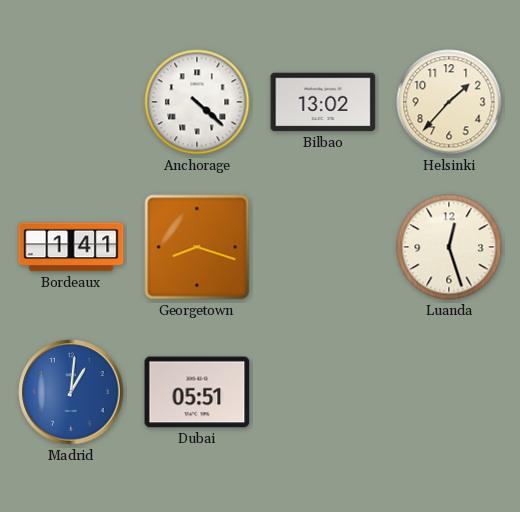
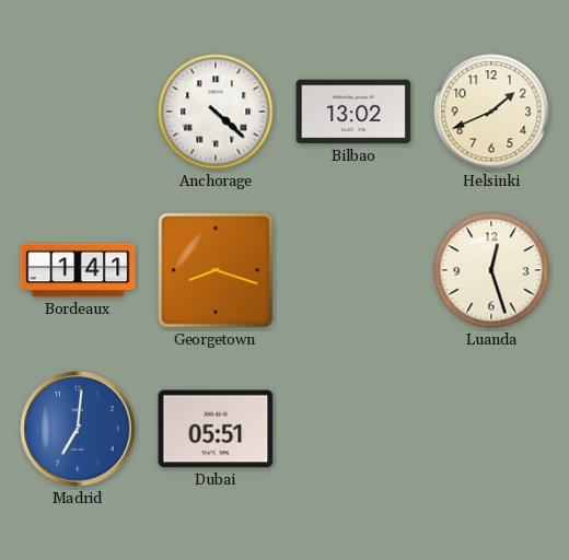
Helsinki: 1:37 -> 1:41 (491, 112)
Madrid: 1:01 -> 7:01 (78, 429)
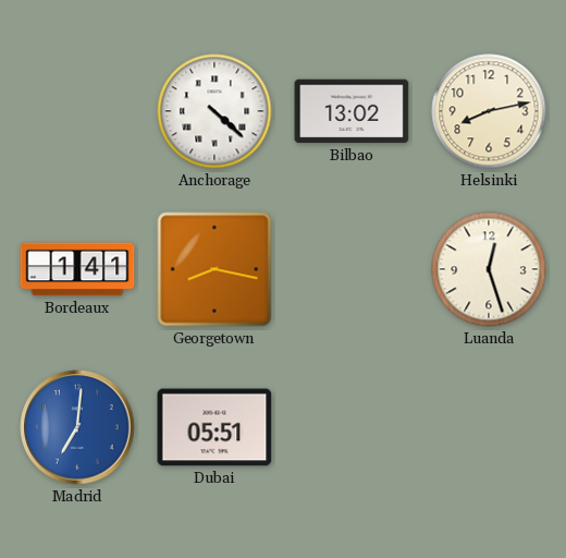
Helsinki: 1:41 -> 8:13 (489, 111)
Georgetown: 8:18 -> 8:17 (214, 269)
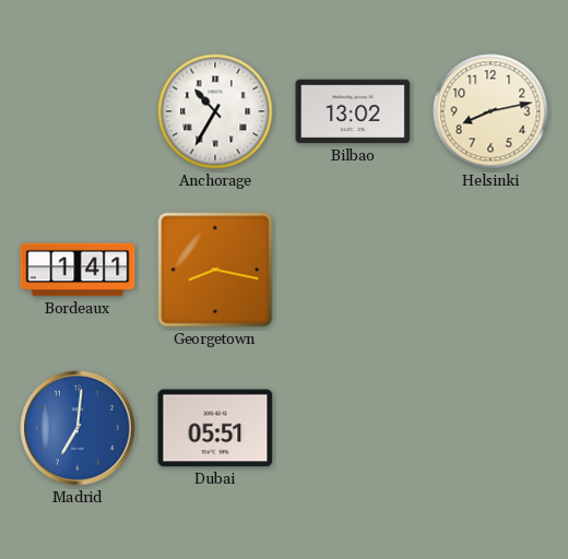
Anchorage: 4:22 -> 10:35 (215, 111)
Luanda: 12:27 -> none (489, 269)
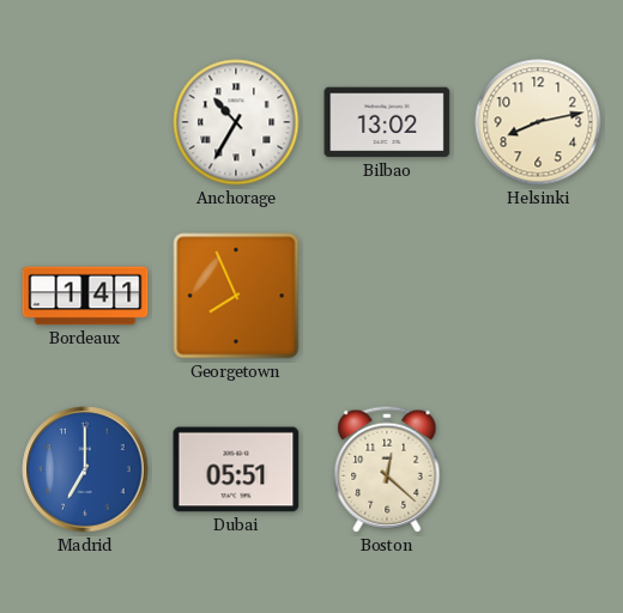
Georgetown: 8:17 -> 7:56 (236, 296)
Madrid: 7:01 -> 7:00 (85, 469)
Boston: none -> 12:22 (387, 469)
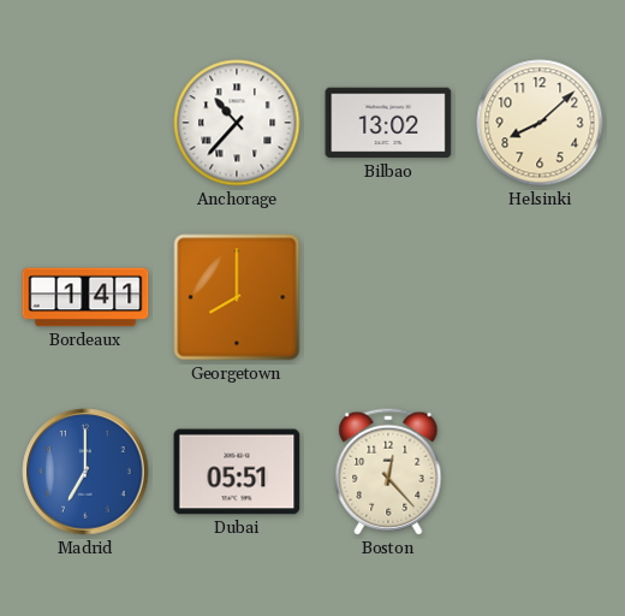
Anchorage: 10:35 -> 10:37 (237, 123)
Helsinki: 8:13 -> 8:08 (540, 123)
Georgetown: 7:56 -> 8:00 (237, 297)
Boston: 12:22 -> 12:23 (388, 472)
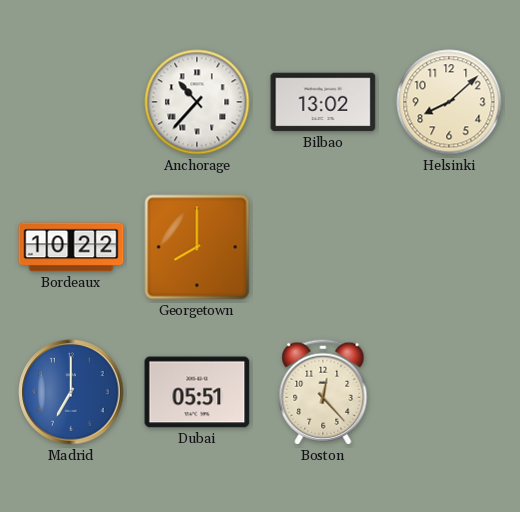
Bordeaux: 1:41 -> 10:22 (71, 247)
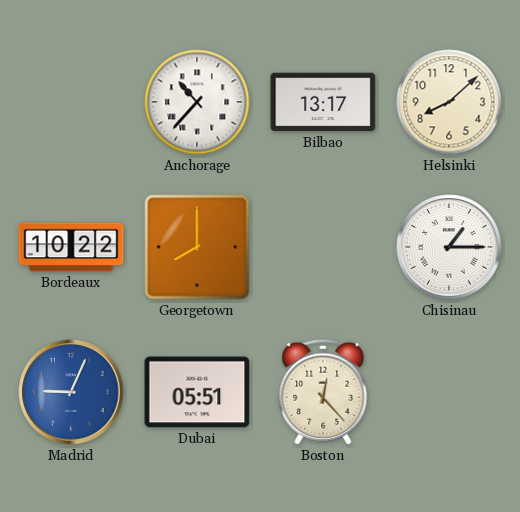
Bilbao: 13:02 -> 13:17 (323, 102)
Chisinau: none -> 1:15 (449, 247)
Madrid: 7:00 -> 9:04 (71, 392)
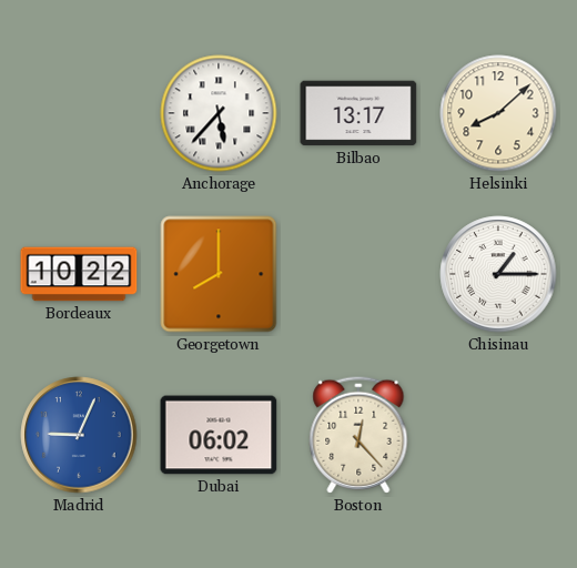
Anchorage: 10:37 -> 5:37 (219, 113)
Dubai: 05:51 -> 06:02 (219, 435)
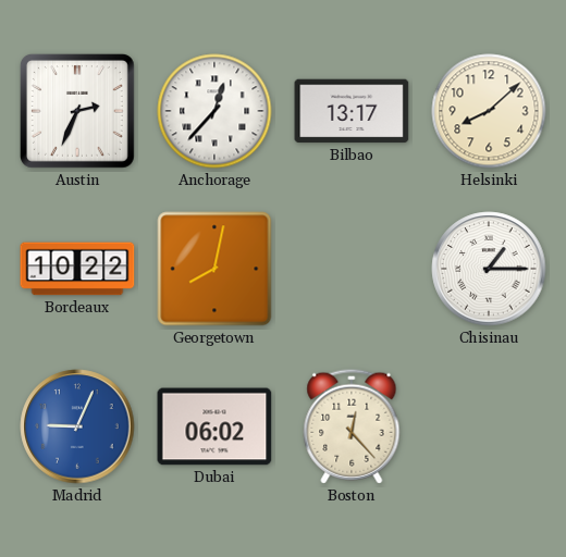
Austin: none -> 2:34 (77, 111)
Anchorage: 5:37 -> 12:37 (214, 111)
Georgetown: 8:00 -> 8:02 (214, 269)
